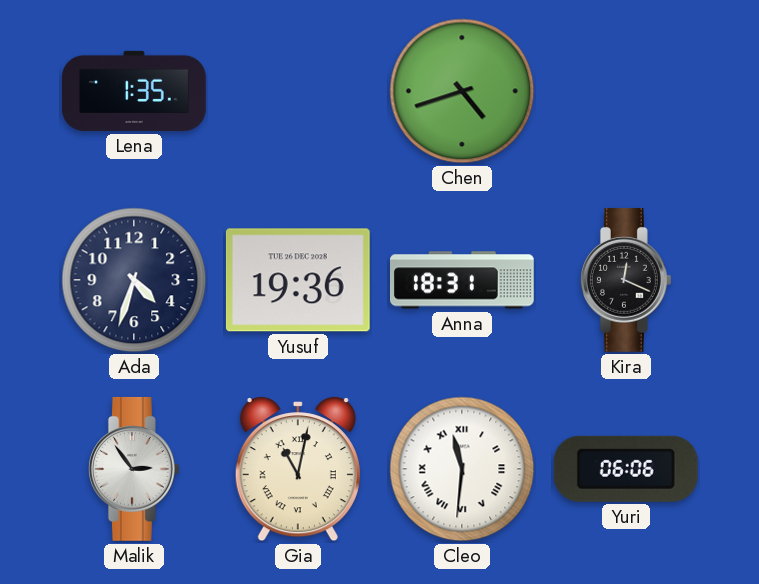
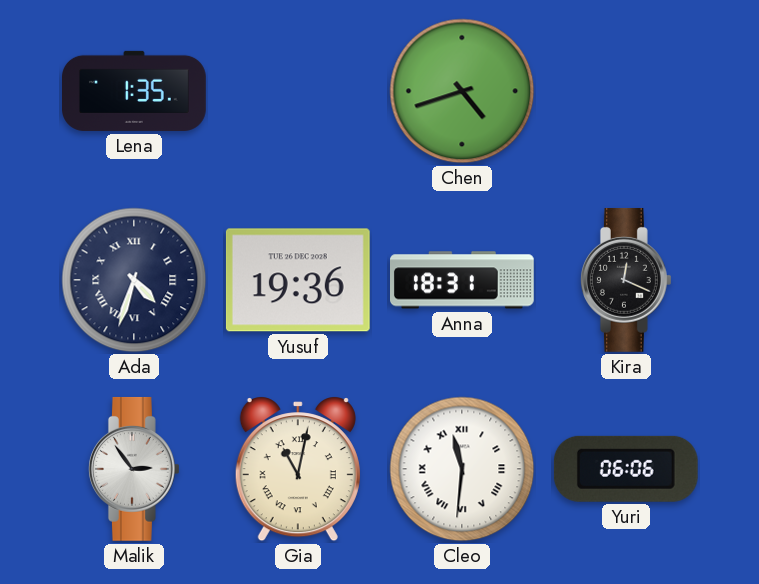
Ada numerals: Arabic -> Roman (134, 280)
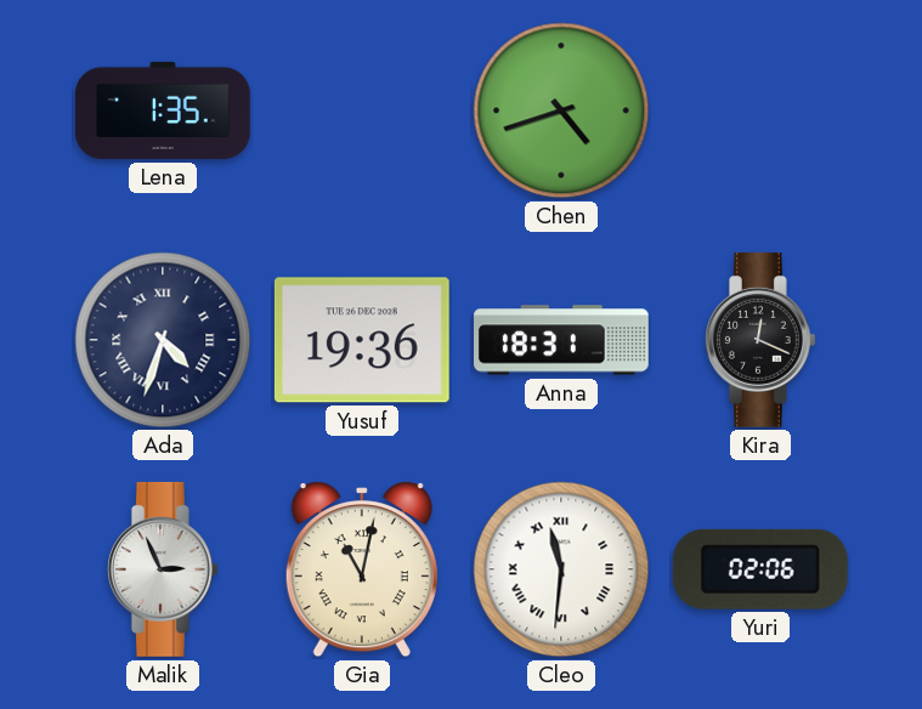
Malik: 2:54 -> 2:56 (163, 569)
Yuri: 06:06 -> 02:06 (760, 569)
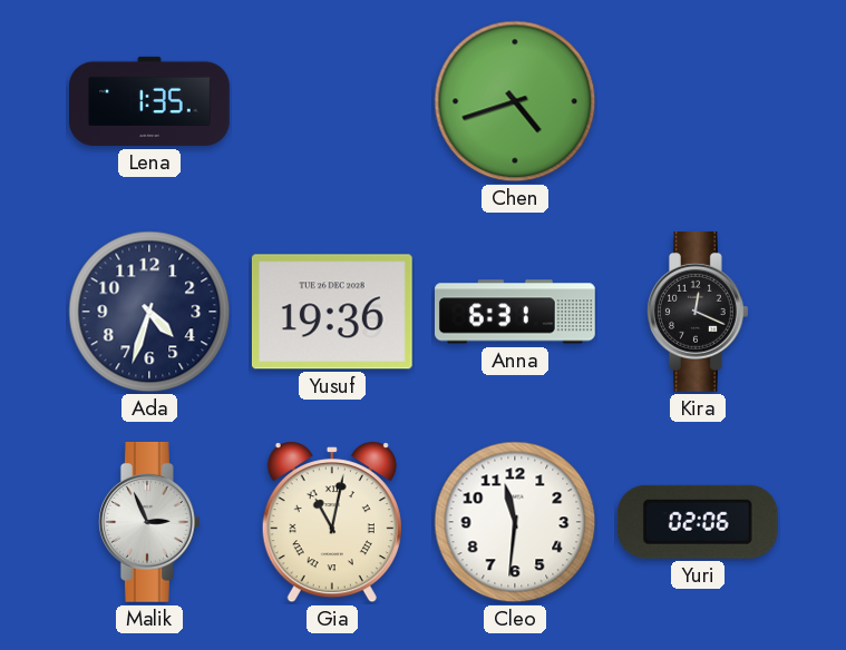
Ada numerals: Roman -> Arabic (149, 312)
Anna: 18:31 -> 6:31 (516, 312)
Cleo numerals: Roman -> Arabic (515, 522)
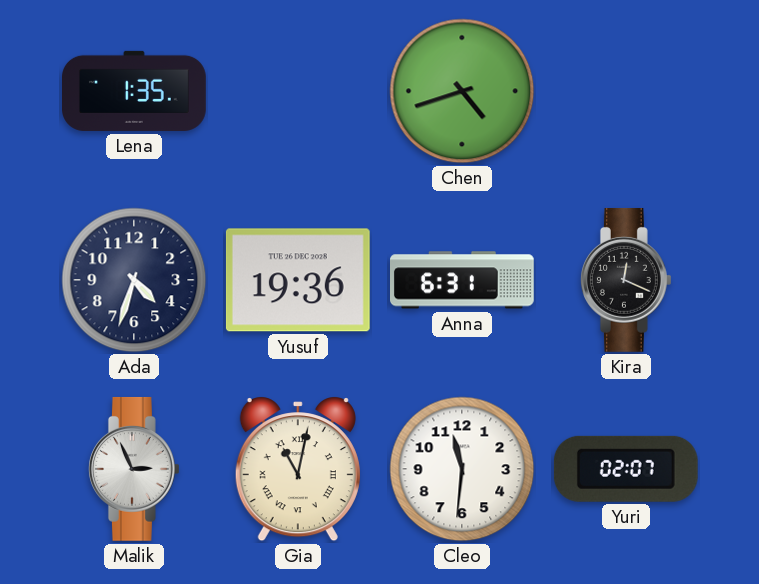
Yuri: 02:06 -> 02:07 (626, 469)
